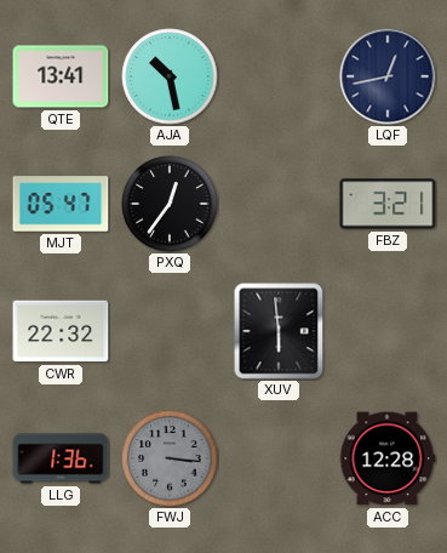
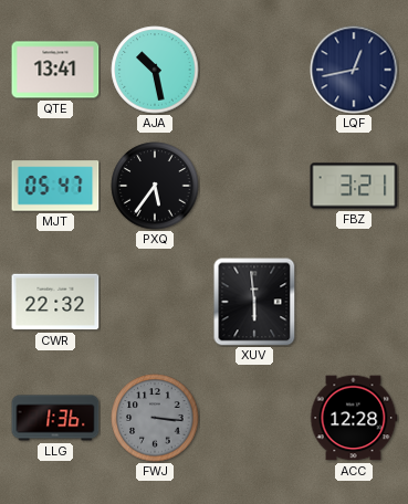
PXQ: 12:36 -> 5:36 (155, 186)
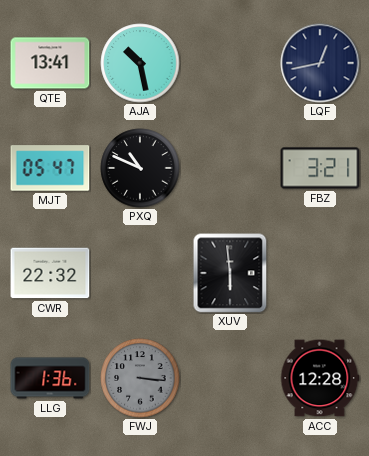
PXQ: 5:36 -> 10:49 (140, 168)
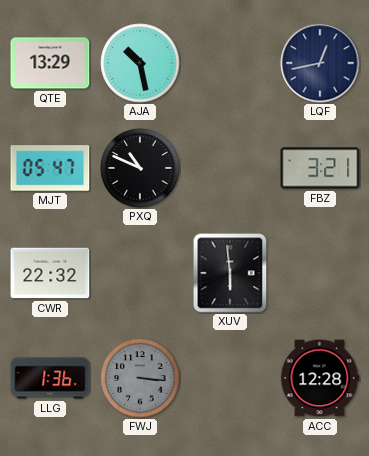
QTE: 13:41 -> 13:29 (50, 63)
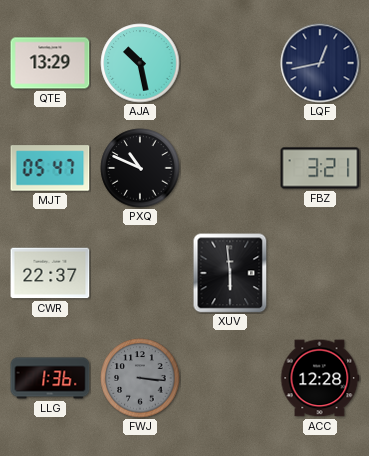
CWR: 22:32 -> 22:37 (50, 273)
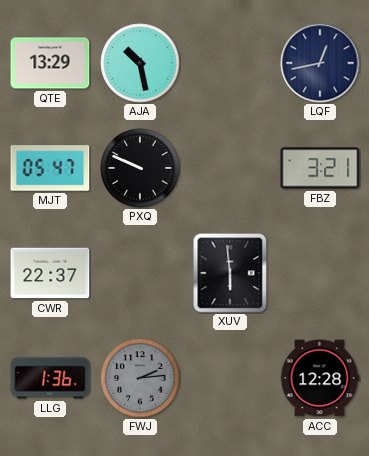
PXQ: 10:49 -> 9:49 (140, 168)
FWJ: 3:16 -> 2:14 (140, 378)
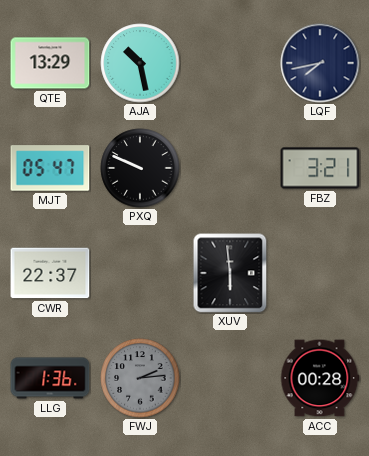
LQF: 12:43 -> 7:43 (320, 63)
ACC: 12:28 -> 00:28 (320, 378)
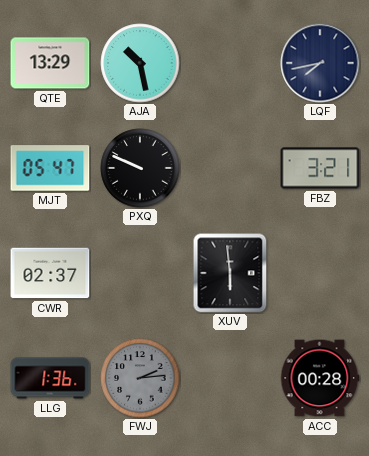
CWR: 22:37 -> 02:37 (50, 273)
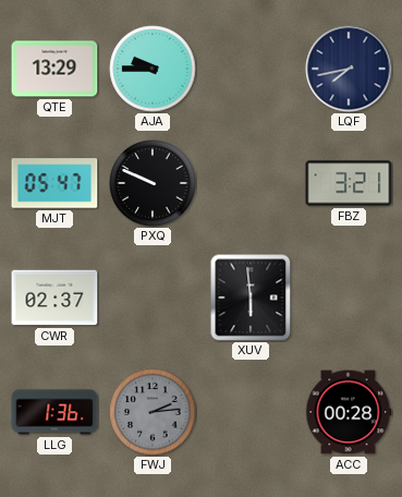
AJA: 10:28 -> 9:45 (153, 69)
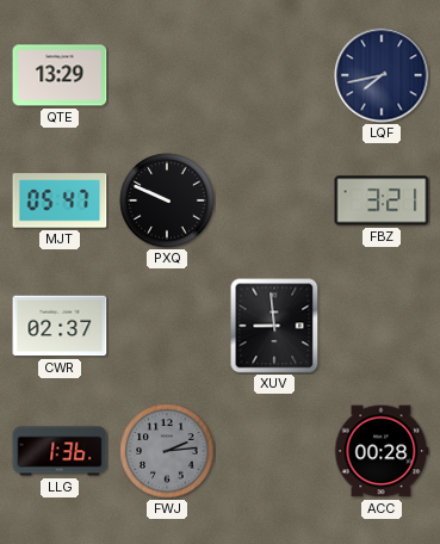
AJA: 9:45 -> none (153, 69)
XUV: 5:59 -> 8:59 (274, 326)
